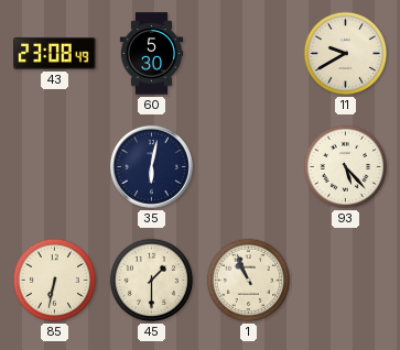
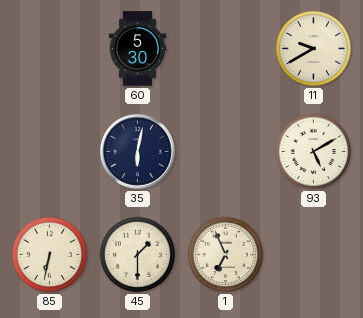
43: 23:08 -> none (55, 53)
93: 5:23 -> 5:10 (314, 152)
1: 10:56 -> 6:56 (226, 255)
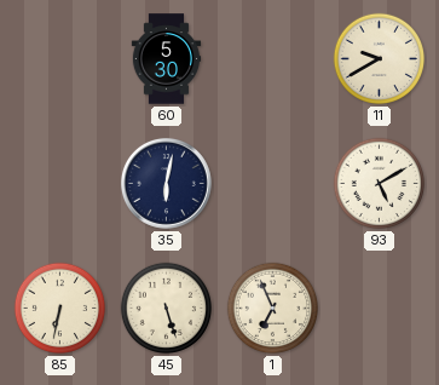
45: 1:30 -> 5:27 (167, 309)
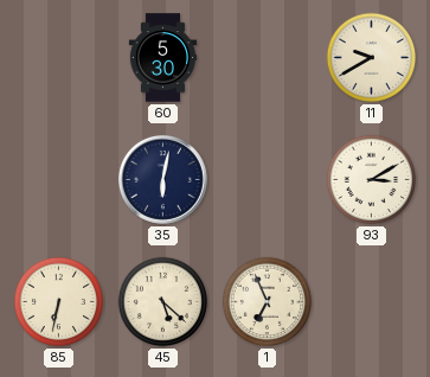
93: 5:10 -> 3:10 (372, 180)
45: 5:27 -> 5:22 (163, 302)
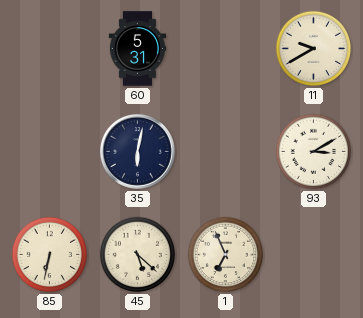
60: 5:30 -> 5:31 (138, 49)
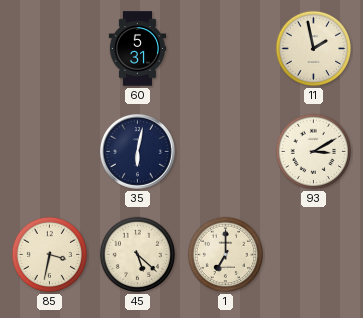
11: 9:40 -> 1:58 (314, 49)
85: 6:32 -> 3:32 (50, 255)
1: 6:56 -> 7:00 (226, 255)
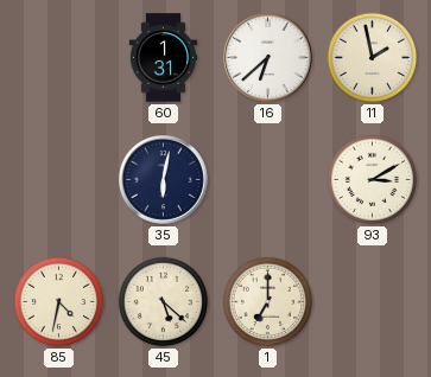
60: 5:31 -> 1:31 (164, 58)
16: none -> 6:38 (267, 57)
85: 3:32 -> 4:32 (59, 302)
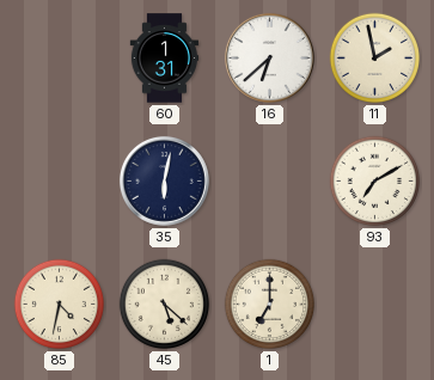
93: 3:10 -> 7:10 (375, 182)
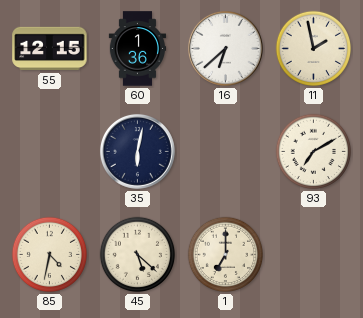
55: none -> 12:15 (50, 49)
60: 1:31 -> 1:36 (138, 49)
